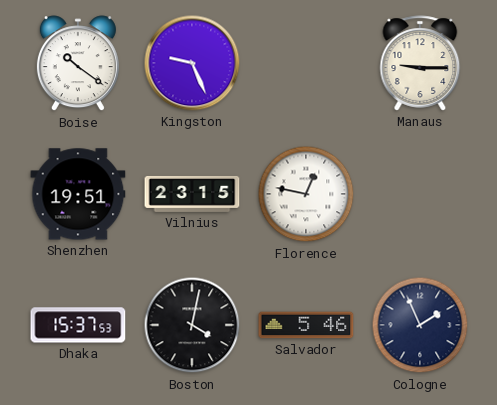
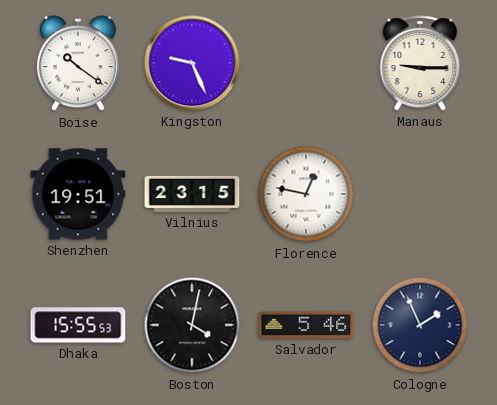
Dhaka: 15:37 -> 15:55 (78, 325)
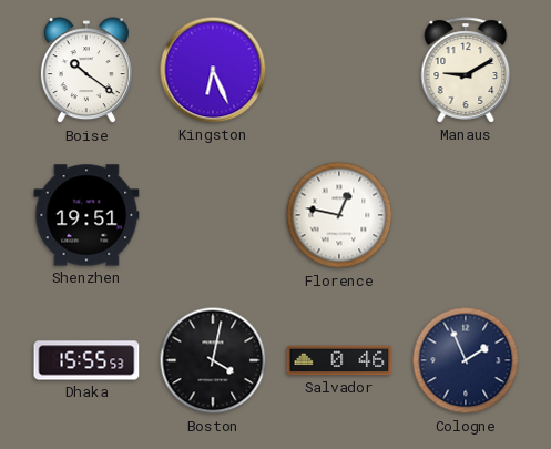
Kingston: 9:26 -> 6:26 (213, 70)
Manaus: 9:15 -> 9:10 (466, 70)
Vilnius: 23:15 -> none (192, 194)
Salvador: 5:46 -> 0:46 (339, 360)
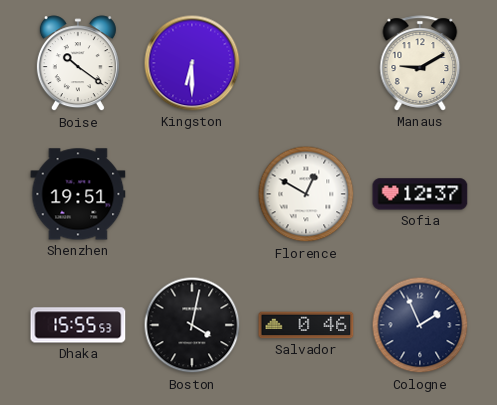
Kingston: 6:26 -> 6:30 (192, 63)
Florence: 12:47 -> 12:50 (306, 194)
Sofia: none -> 12:37 (420, 194)
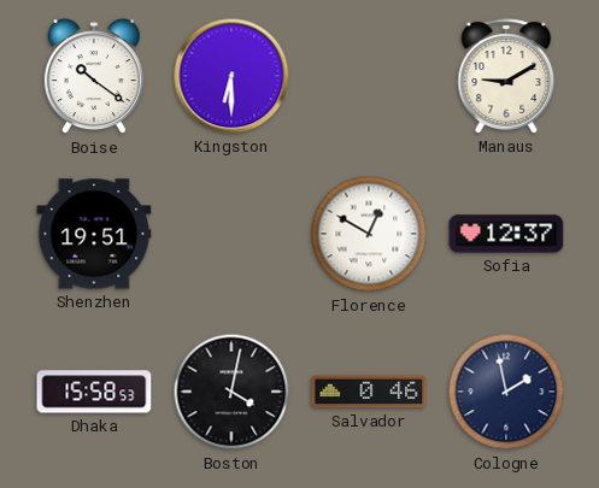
Dhaka: 15:55 -> 15:58 (94, 392)
Cologne: 1:56 -> 1:58 (506, 392)
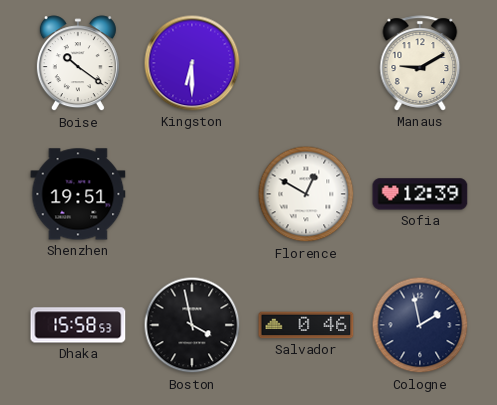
Sofia: 12:37 -> 12:39 (420, 194)
Boston: 4:02 -> 3:58 (192, 325)
